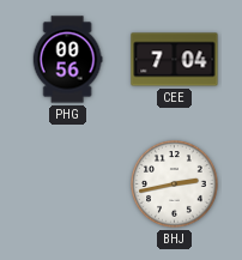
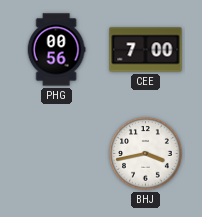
CEE: 7:04 -> 7:00 (146, 50)
BHJ: 2:43 -> 3:43 (146, 154)
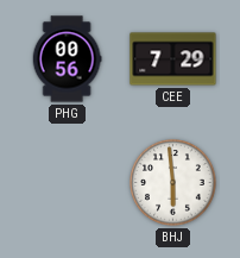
CEE: 7:00 -> 7:29 (173, 59)
BHJ: 3:43 -> 5:59 (173, 183)
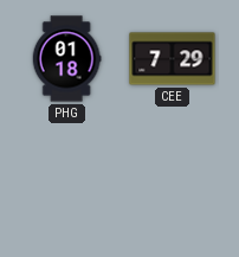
PHG: 00:56 -> 01:18 (66, 59)
BHJ: 5:59 -> none (173, 183)
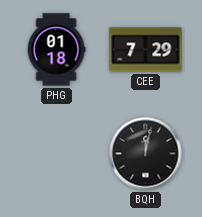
BQH: none -> 12:02 (146, 154)
